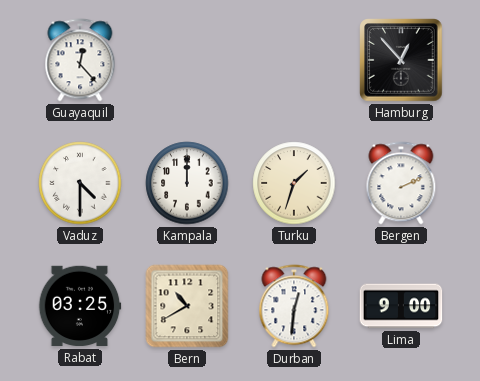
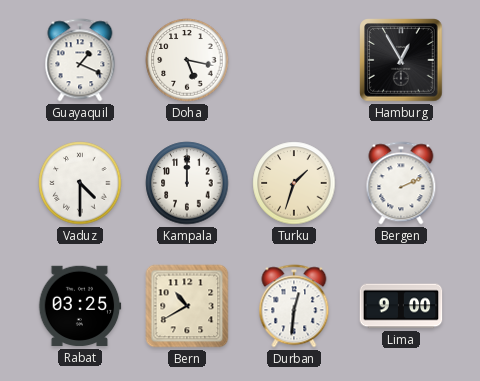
Guayaquil: 12:23 -> 1:19 (80, 60)
Doha: none -> 5:17 (187, 60)
Hamburg: 12:53 -> 12:55 (401, 60)
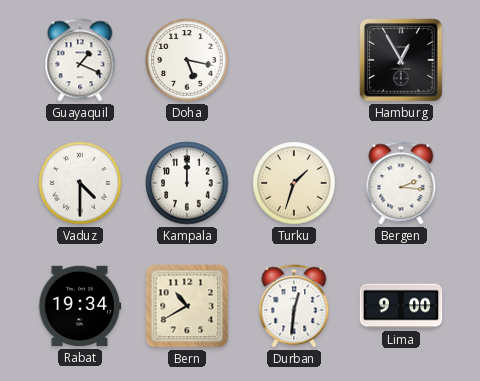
Bergen: 2:11 -> 2:16 (401, 183)
Rabat: 03:25 -> 19:34 (80, 306)
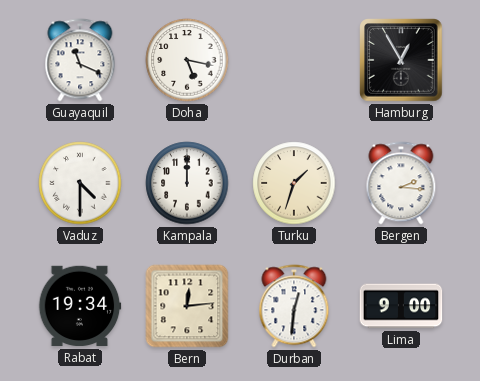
Guayaquil: 1:19 -> 11:19 (80, 60)
Bern: 10:40 -> 12:14 (187, 306)
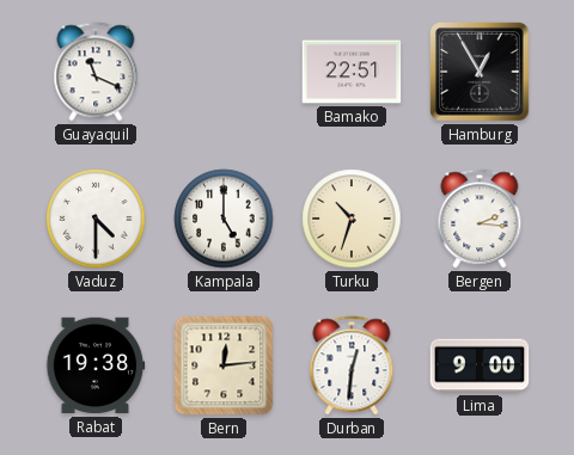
Doha: 5:17 -> none (187, 60)
Bamako: none -> 22:51 (352, 72)
Kampala: 12:00 -> 5:00 (224, 219)
Turku: 1:33 -> 10:33 (352, 219)
Rabat: 19:34 -> 19:38 (96, 365)
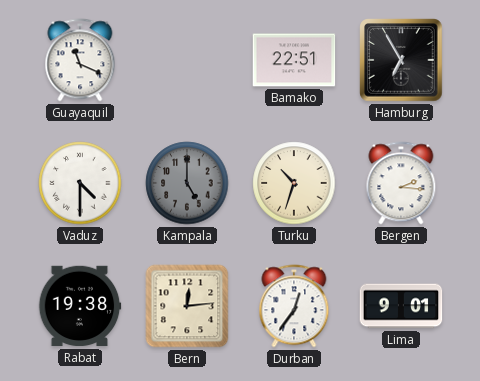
Hamburg: 12:55 -> 6:55 (401, 60)
Kampala dial: white -> grey (187, 183)
Durban: 12:31 -> 12:36 (294, 306)
Lima: 9:00 -> 9:01 (401, 306)
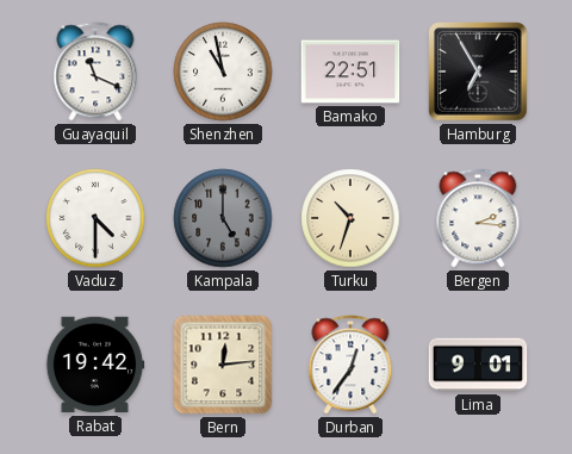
Shenzhen: none -> 10:58 (223, 71)
Rabat: 19:38 -> 19:42 (95, 365)
